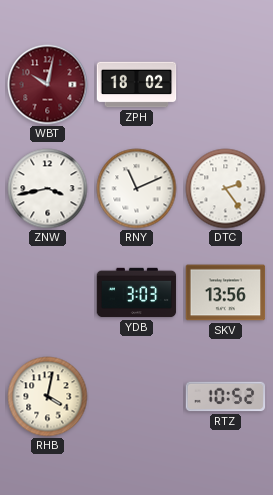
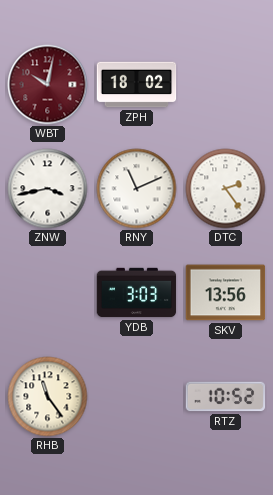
RHB: 4:02 -> 11:24 (48, 397)
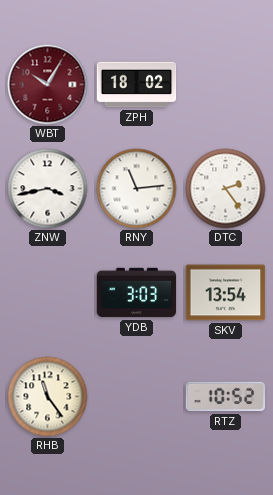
WBT: 10:02 -> 10:05 (48, 85)
RNY: 11:11 -> 11:14 (137, 189)
SKV: 13:56 -> 13:54 (226, 293)
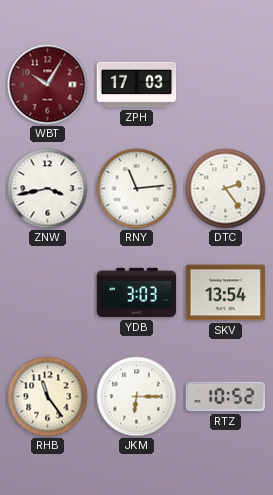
ZPH: 18:02 -> 17:03 (137, 85)
JKM: none -> 6:15 (137, 397)
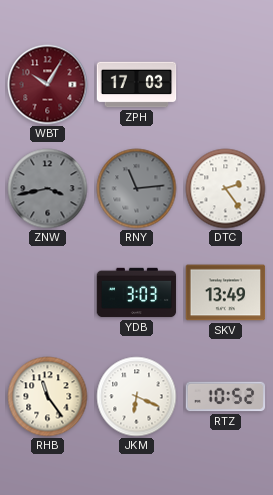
ZNW dial: white -> grey (48, 189)
RNY dial: white -> grey (137, 189)
SKV: 13:54 -> 13:49 (226, 293)
JKM: 6:15 -> 6:19 (137, 397)
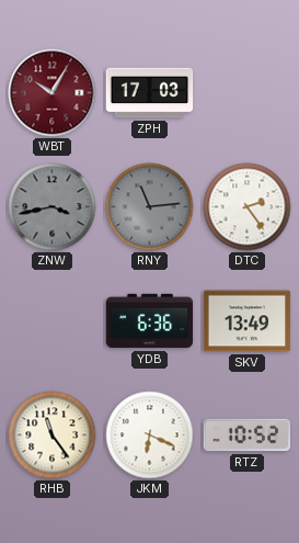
YDB: 3:03 -> 6:36 (150, 321)
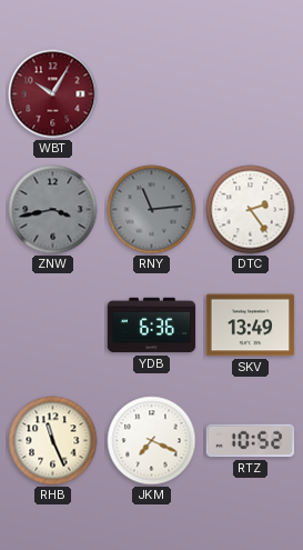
ZPH: 17:03 -> none (150, 93)
RHB: 11:24 -> 11:26 (53, 441)
JKM: 6:19 -> 7:19 (152, 441)
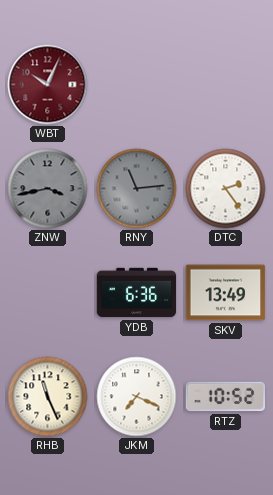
WBT: 10:05 -> 10:04 (48, 85)
